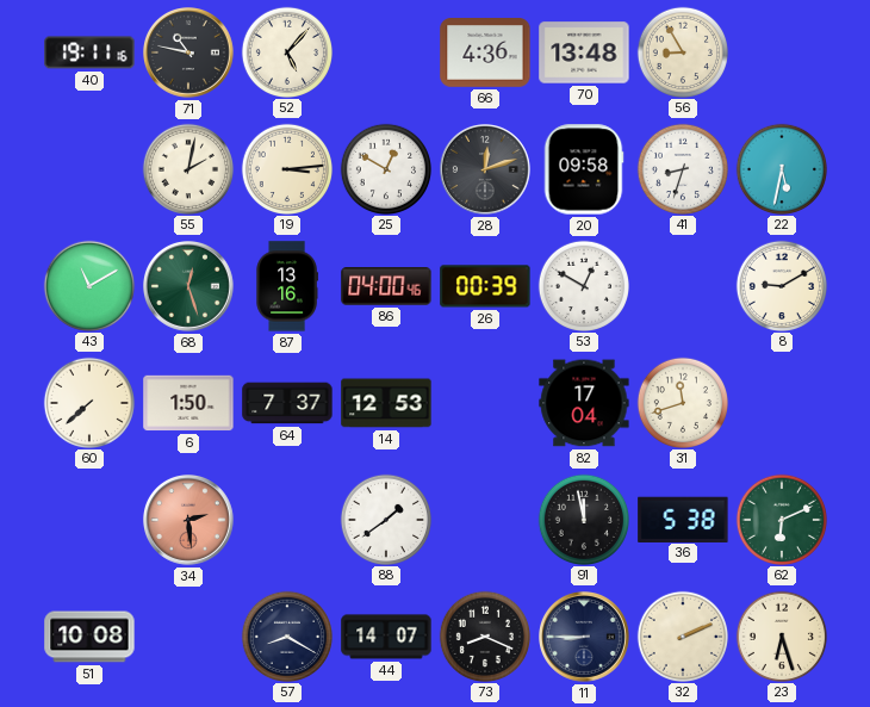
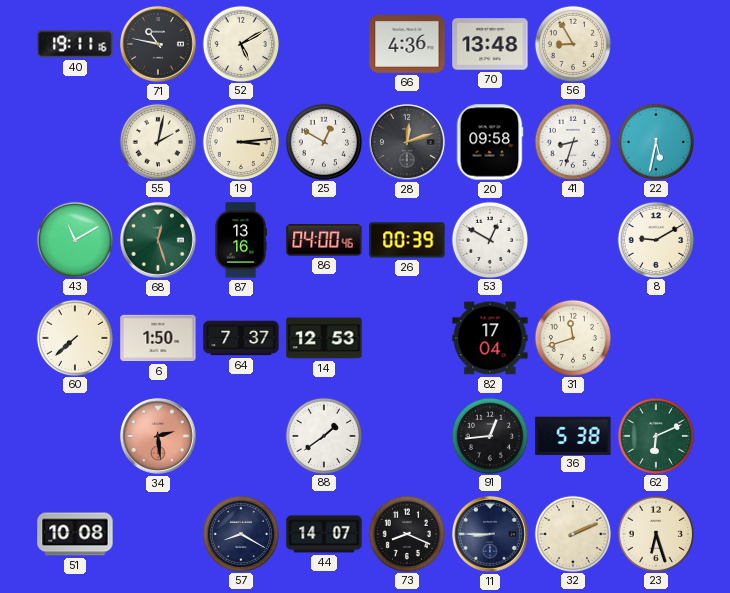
52: 5:07 -> 5:10 (240, 43)
91: 11:58 -> 12:44 (489, 435)
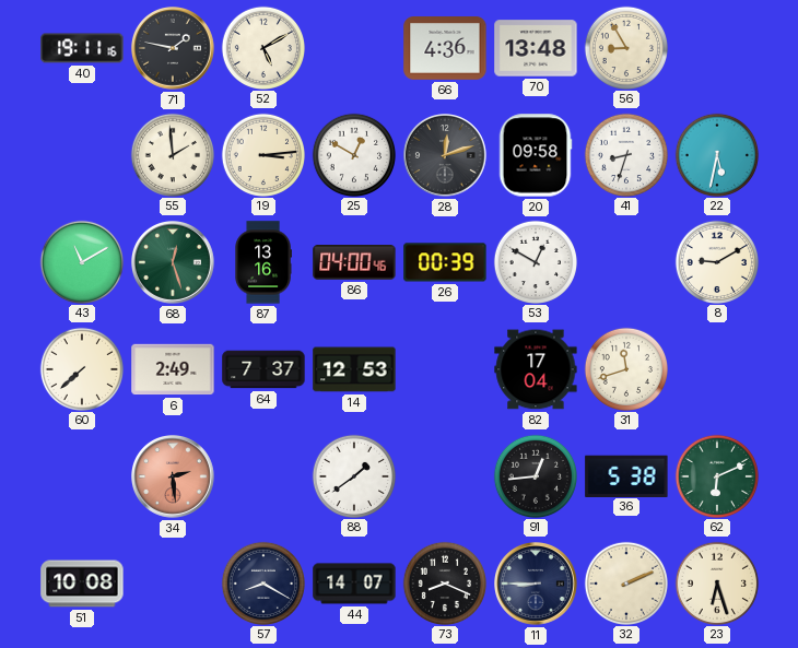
71: 10:47 -> 1:47 (174, 49)
55: 2:02 -> 1:59 (172, 154)
6: 1:50 -> 2:49 (173, 369)
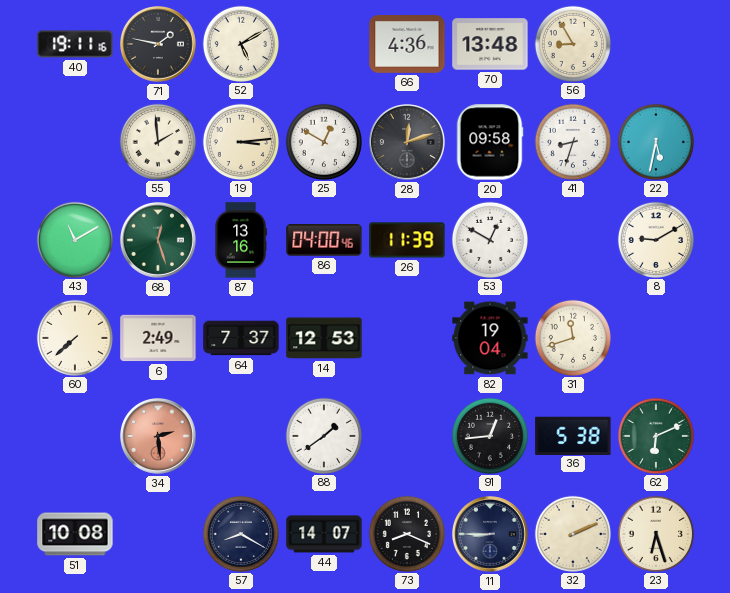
26: 00:39 -> 11:39 (407, 240)
82: 17:04 -> 19:04 (490, 338)
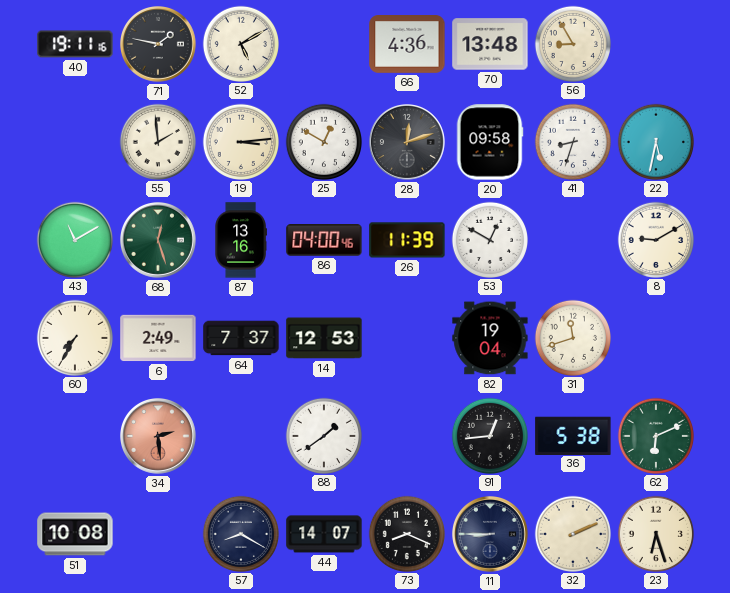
60: 7:38 -> 7:35 (74, 337)
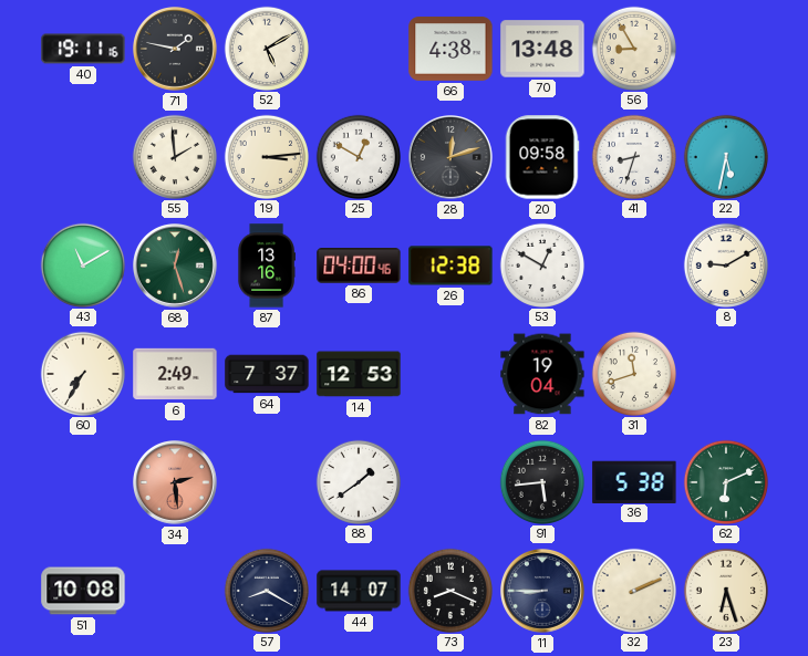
66: 4:36 -> 4:38 (450, 50)
26: 11:39 -> 12:38 (450, 265)
91: 12:44 -> 5:44 (541, 481)
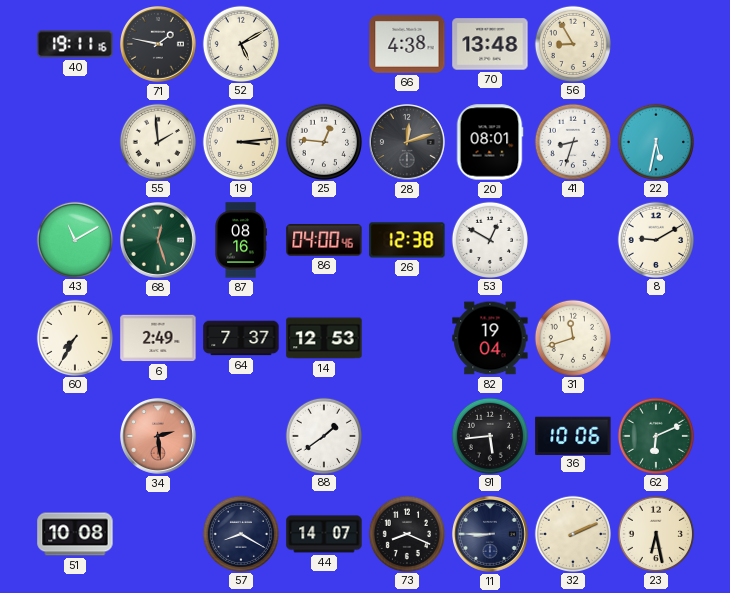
25: 12:50 -> 12:46 (323, 141)
20: 09:58 -> 08:01 (490, 142)
87: 13:16 -> 08:16 (241, 240)
36: 5:38 -> 10:06 (573, 435)
23: 6:27 -> 6:28 (655, 533)
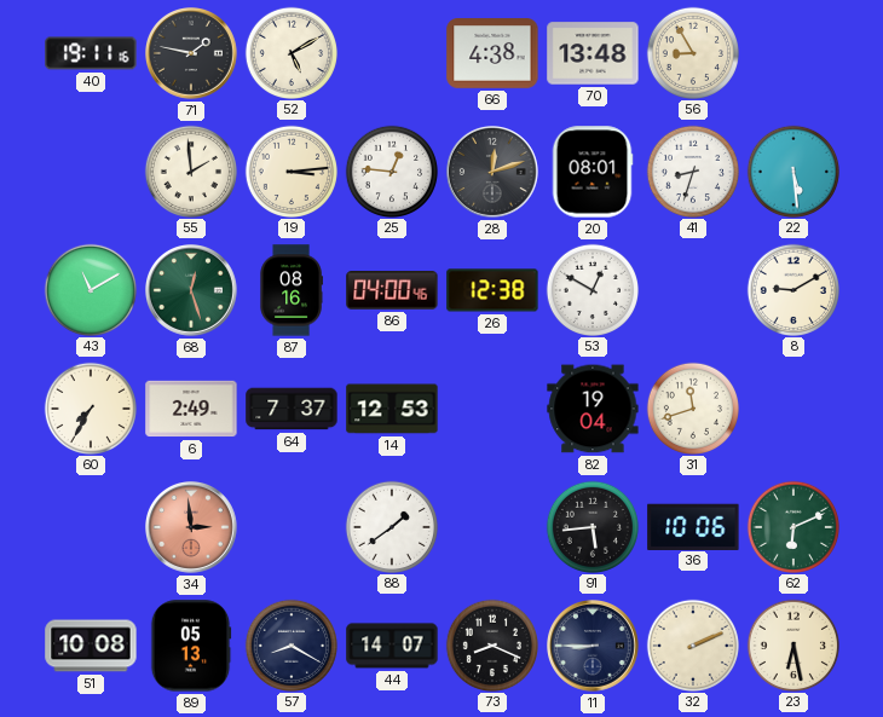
22: 5:32 -> 5:29 (792, 170)
34: 2:29 -> 2:59 (192, 528)
89: none -> 05:13 (191, 646)
